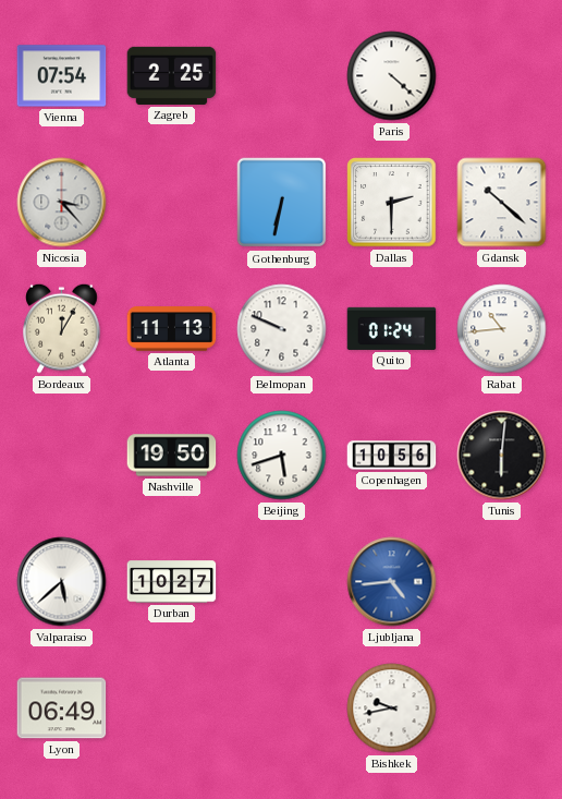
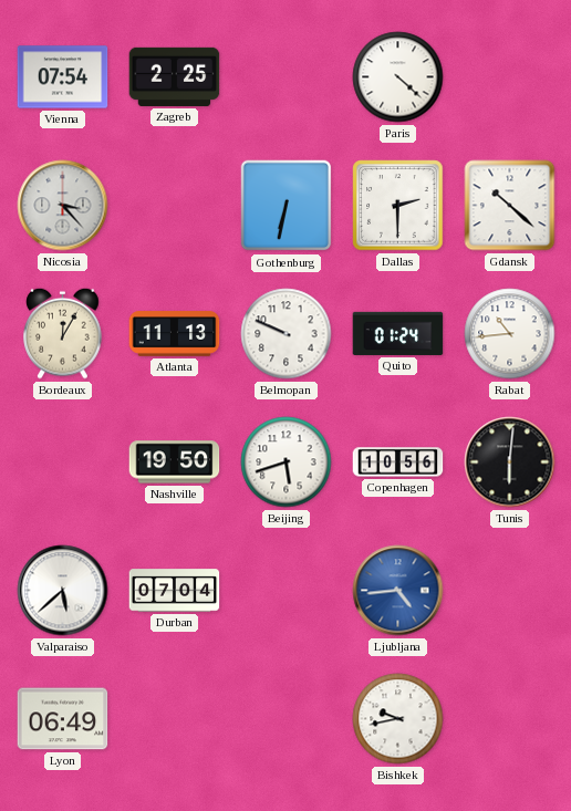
Durban: 10:27 -> 07:04 (175, 591)
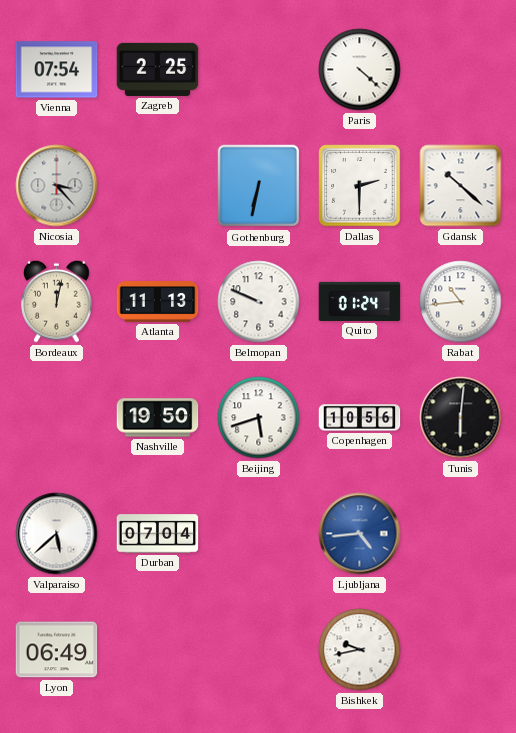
Bordeaux: 12:05 -> 12:02 (57, 301)
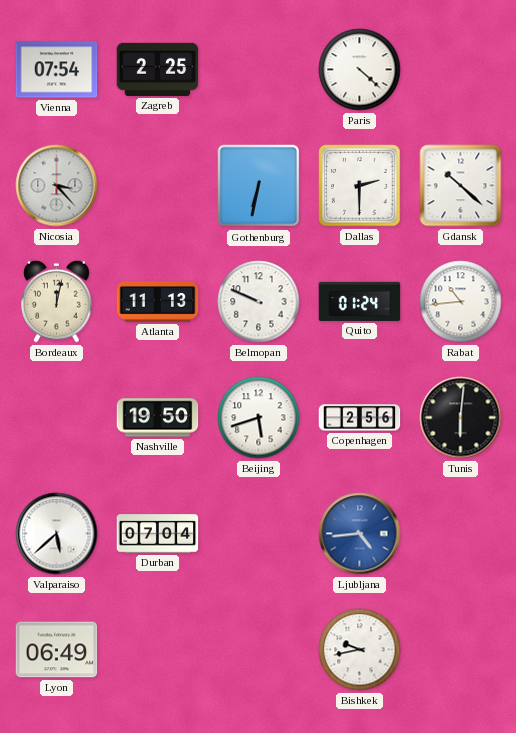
Copenhagen: 10:56 -> 2:56 (360, 418)
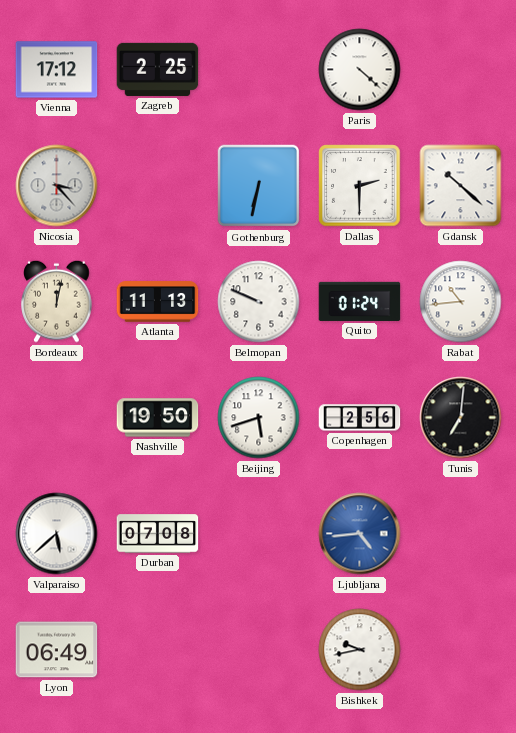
Vienna: 07:54 -> 17:12 (57, 70)
Tunis: 6:01 -> 7:01 (461, 418)
Durban: 07:04 -> 07:08 (158, 534)
